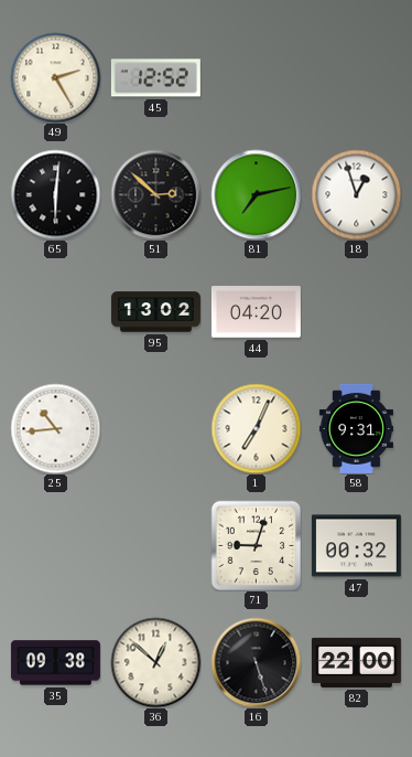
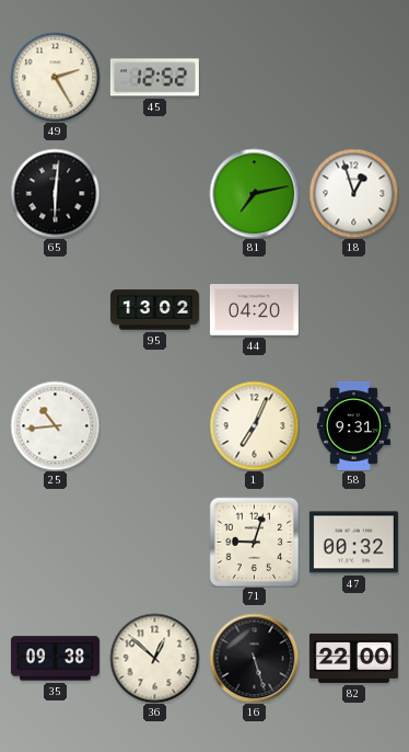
51: 2:52 -> none (155, 194)
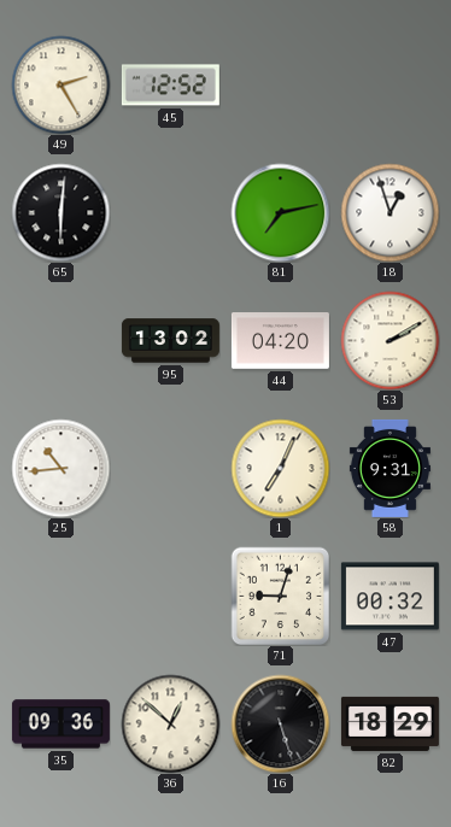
53: none -> 2:10 (389, 340)
35: 09:38 -> 09:36 (60, 725)
82: 22:00 -> 18:29 (389, 723)
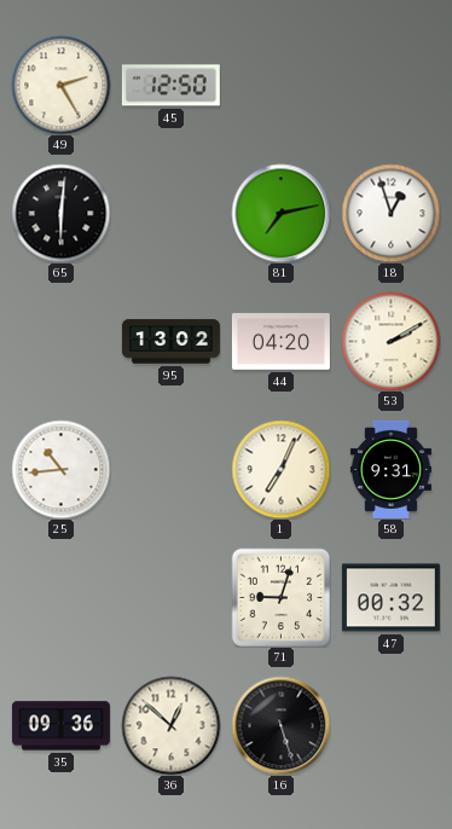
45: 12:52 -> 12:50 (170, 86)
82: 18:29 -> none (389, 723)
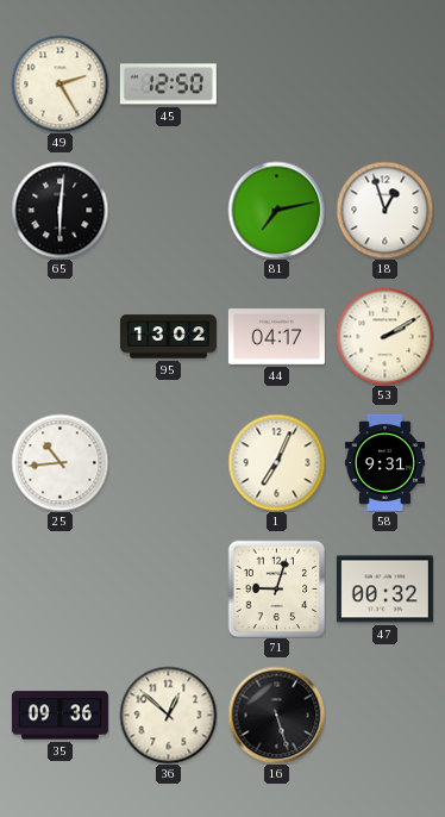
44: 04:20 -> 04:17 (276, 337)
